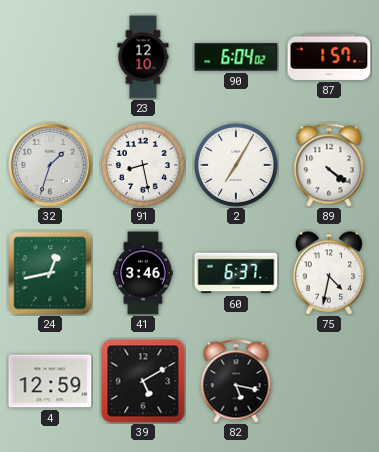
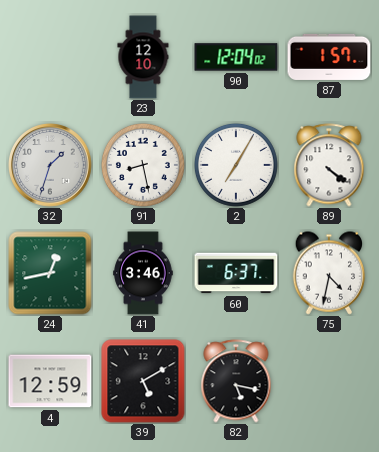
90: 6:04 -> 12:04 (236, 57)
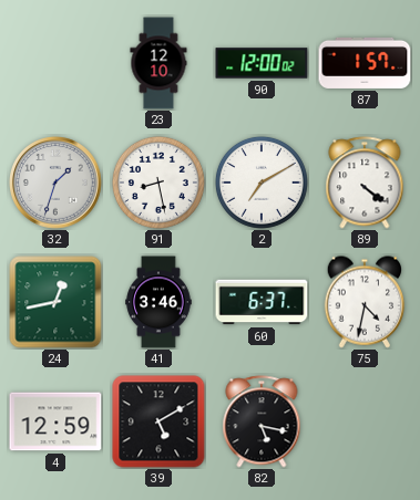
90: 12:04 -> 12:00 (262, 63)
2: 7:05 -> 7:10 (262, 183)
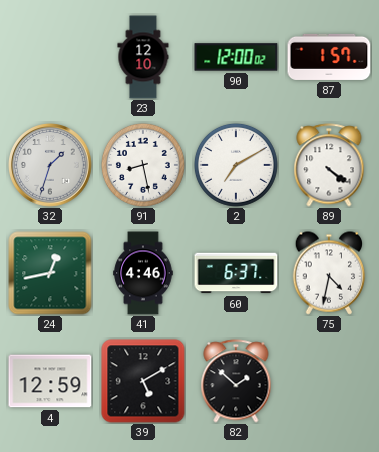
41: 3:46 -> 4:46 (143, 273)
82: 5:17 -> 1:52 (236, 381)
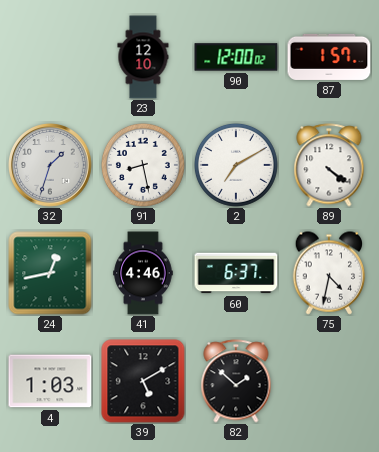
4: 12:59 -> 1:03 (50, 381)
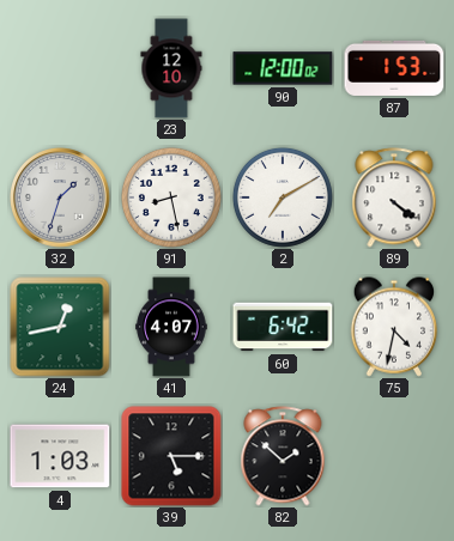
87: 1:57 -> 1:53 (394, 68)
41: 4:46 -> 4:07 (171, 327)
60: 6:37 -> 6:42 (283, 327)
39: 5:10 -> 5:15 (171, 456)
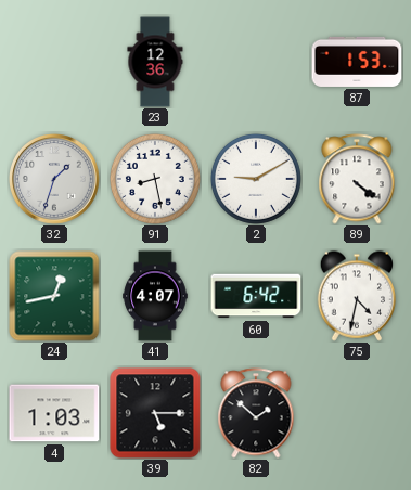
23: 12:10 -> 12:36 (155, 62)
90: 12:00 -> none (283, 68)
2: 7:10 -> 9:10 (256, 179)
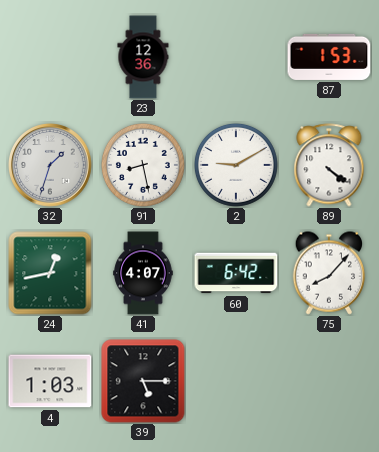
75: 4:32 -> 8:07 (329, 273)
82: 1:52 -> none (256, 413)
